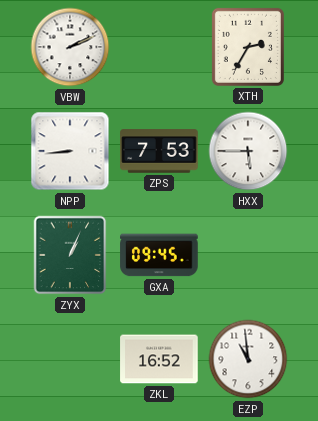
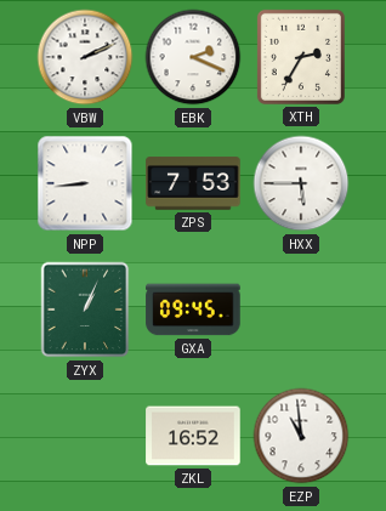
EBK: none -> 2:19 (193, 57)
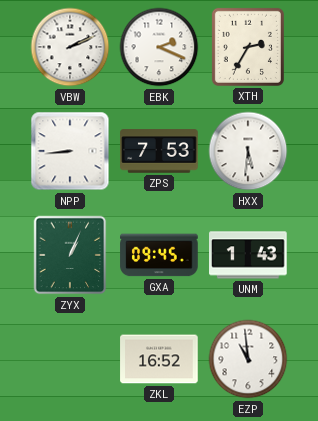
HXX: 5:45 -> 5:31 (248, 151)
UNM: none -> 1:43 (248, 255)
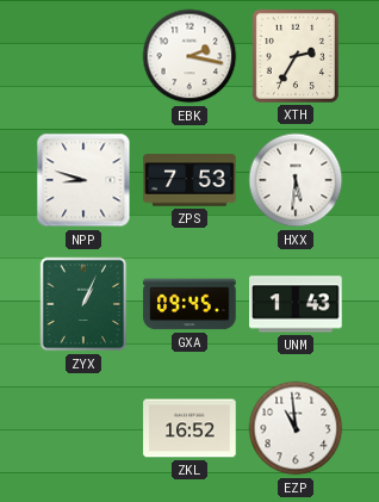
VBW: 2:11 -> none (70, 47)
EBK: 2:19 -> 2:17 (189, 56)
NPP: 8:44 -> 8:48 (83, 180)
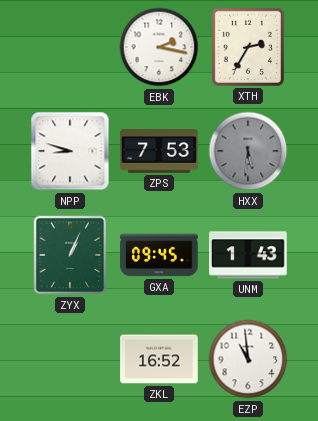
HXX dial: white -> grey (248, 151)
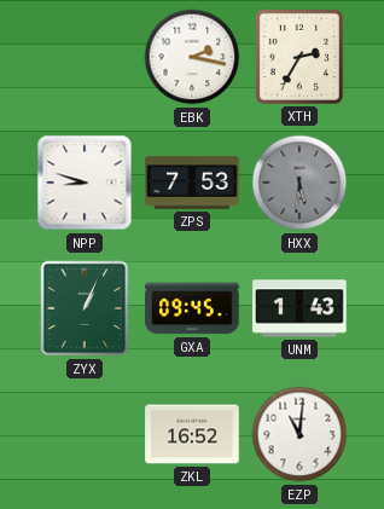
EZP: 10:59 -> 11:01 (299, 434)
